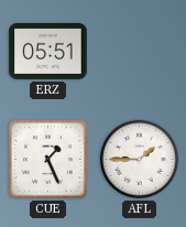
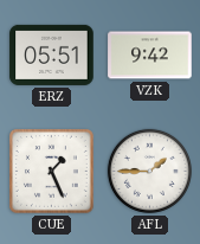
VZK: none -> 9:42 (150, 56)
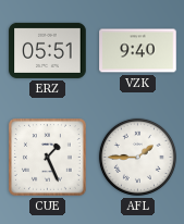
VZK: 9:42 -> 9:40 (138, 51)
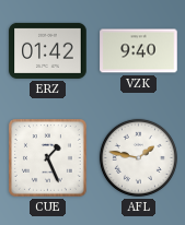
ERZ: 05:51 -> 01:42 (48, 50)
AFL: 1:45 -> 1:47 (138, 157)
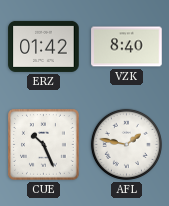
VZK: 9:40 -> 8:40 (127, 47)
CUE: 1:26 -> 10:26 (44, 145)
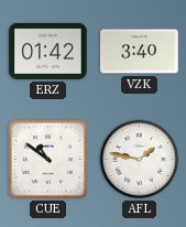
VZK: 8:40 -> 3:40 (140, 52)
CUE: 10:26 -> 10:51 (48, 160)
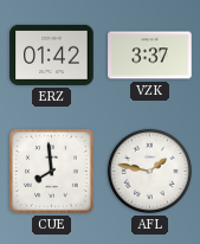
VZK: 3:40 -> 3:37 (150, 56)
CUE: 10:51 -> 7:59 (52, 172)
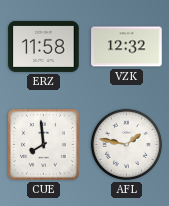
ERZ: 01:42 -> 11:58 (44, 46)
VZK: 3:37 -> 12:32 (127, 47)
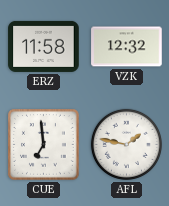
CUE: 7:59 -> 6:59 (44, 145)
